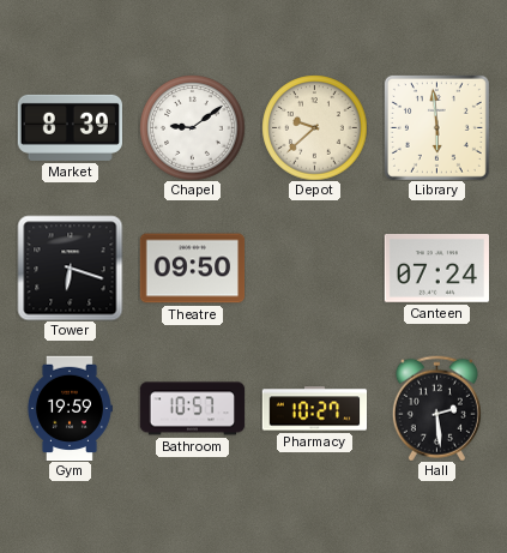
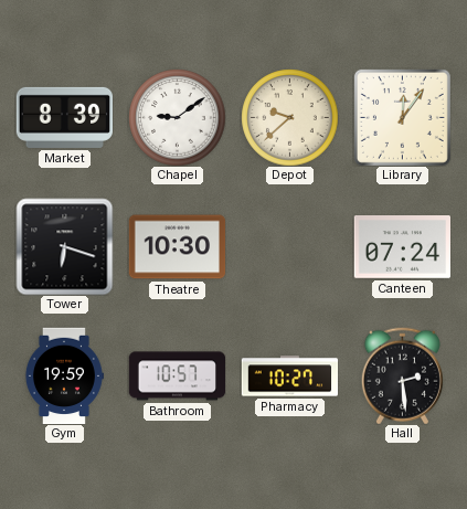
Library: 5:59 -> 12:06 (402, 117)
Theatre: 09:50 -> 10:30 (177, 247)
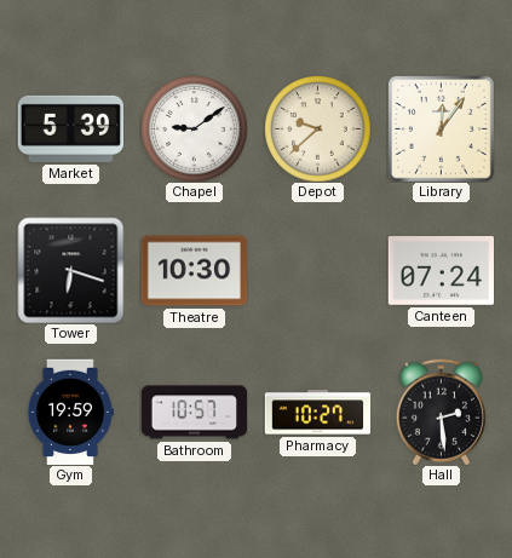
Market: 8:39 -> 5:39 (70, 128)
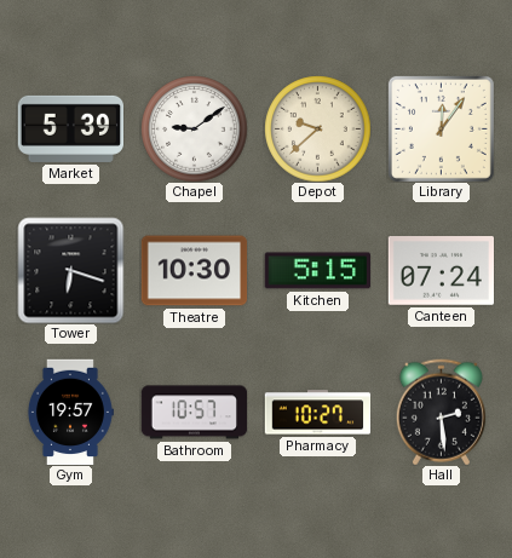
Kitchen: none -> 5:15 (317, 271)
Gym: 19:59 -> 19:57 (70, 412)
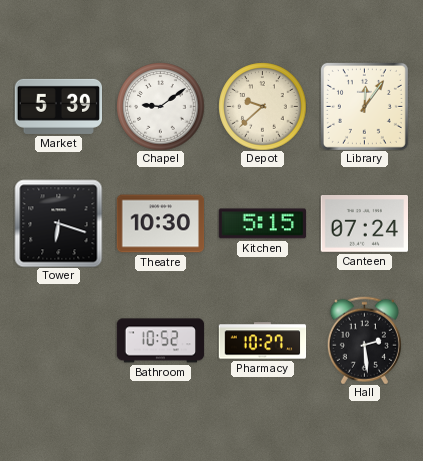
Gym: 19:57 -> none (70, 412)
Bathroom: 10:57 -> 10:52 (160, 341)
